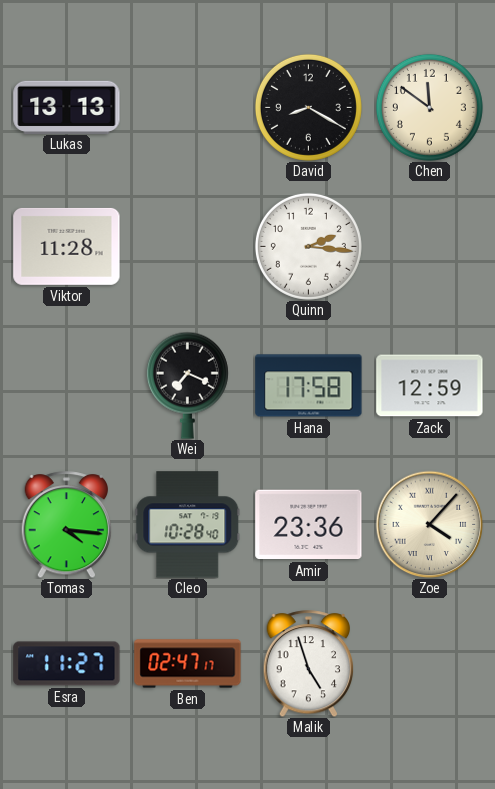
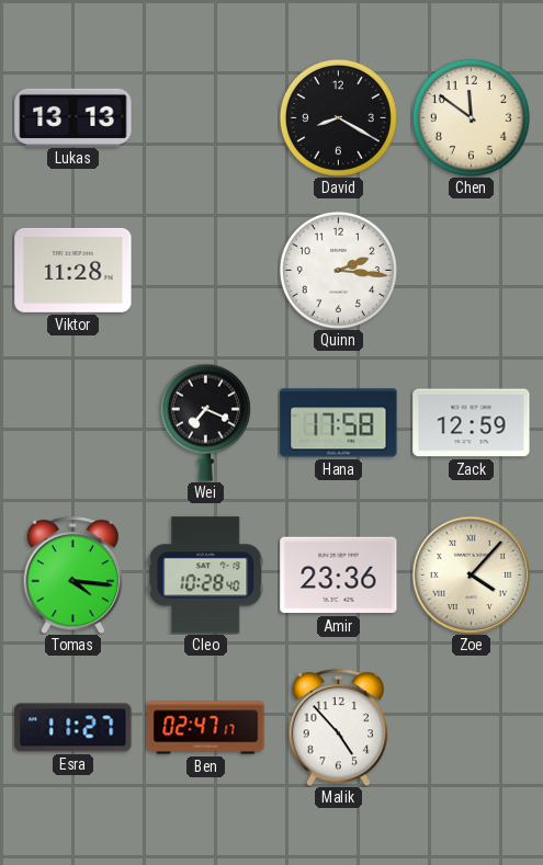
Malik: 4:57 -> 4:53 (339, 728)
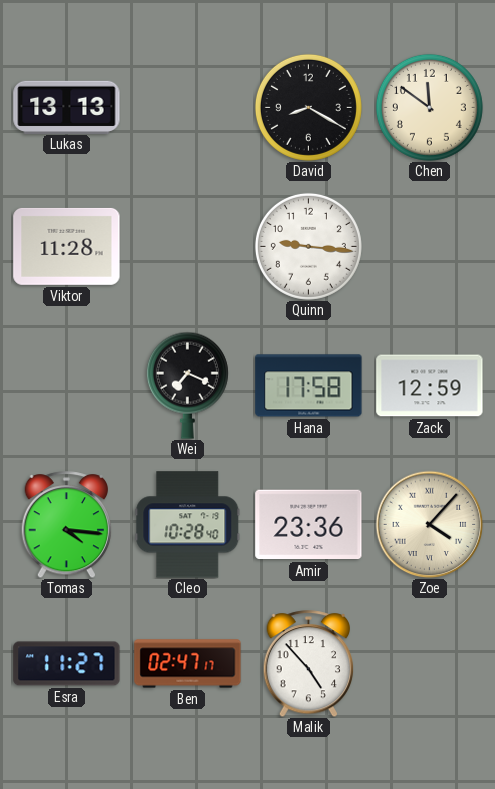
Quinn: 2:16 -> 9:16 (308, 246)
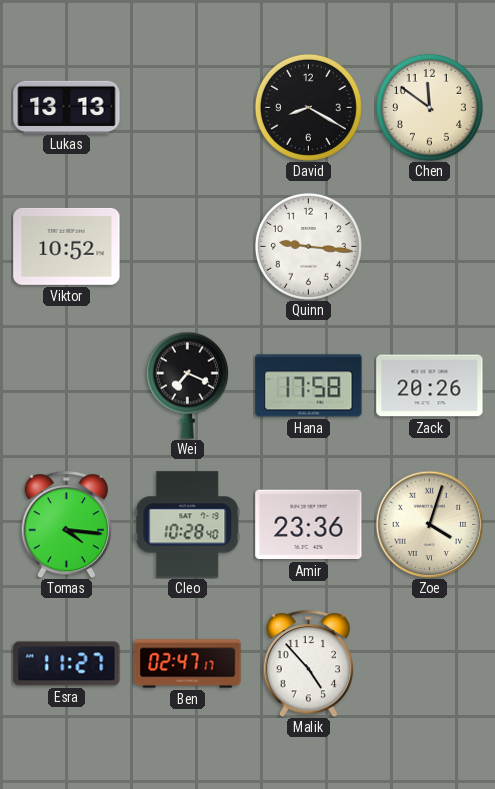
Viktor: 11:28 -> 10:52 (67, 246)
Zack: 12:59 -> 20:26 (430, 386)
Zoe: 4:07 -> 4:03 (429, 524)
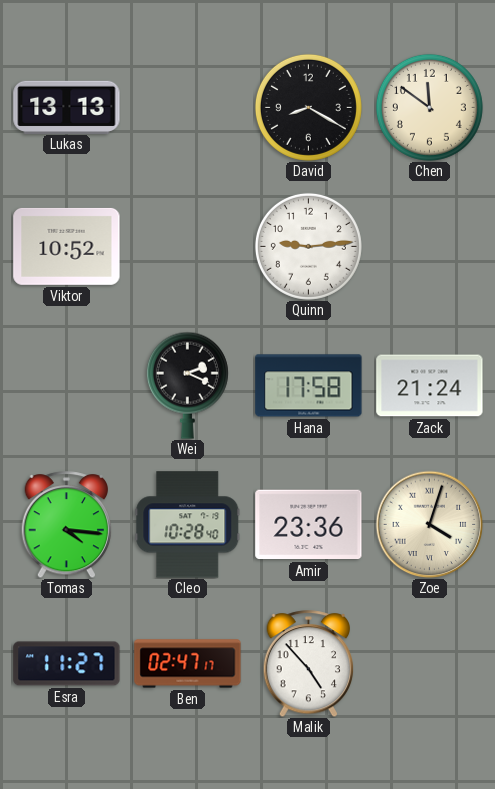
Quinn: 9:16 -> 9:14 (308, 246)
Wei: 7:19 -> 2:19 (187, 385)
Zack: 20:26 -> 21:24 (430, 386)
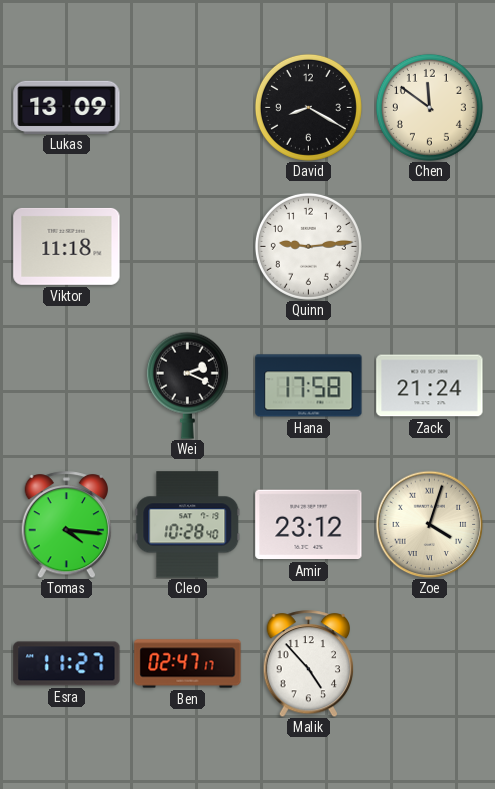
Lukas: 13:13 -> 13:09 (67, 107)
Viktor: 10:52 -> 11:18 (67, 246)
Amir: 23:36 -> 23:12 (309, 525)
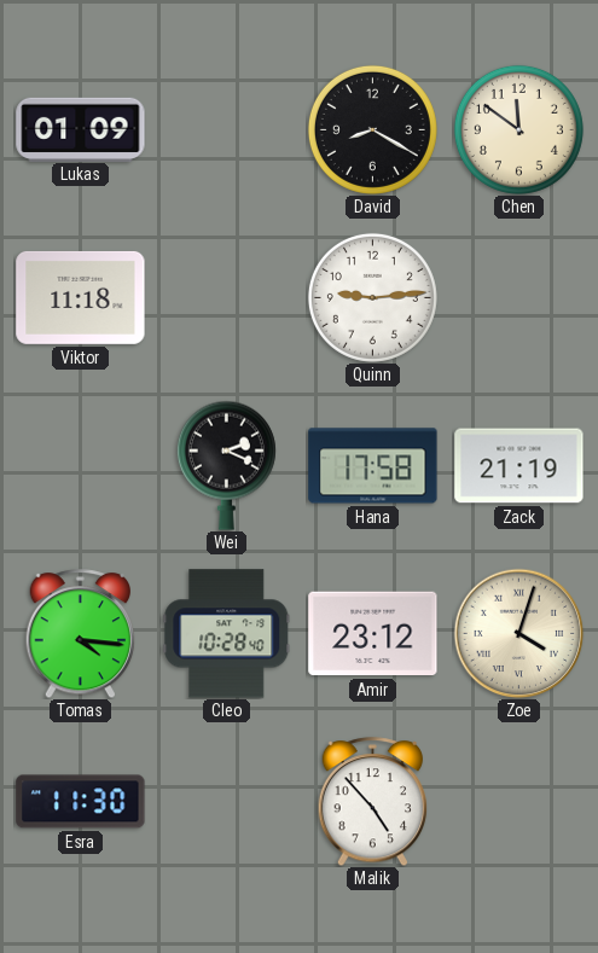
Lukas: 13:09 -> 01:09 (81, 129)
Zack: 21:24 -> 21:19 (519, 466)
Esra: 11:27 -> 11:30 (81, 802)
Ben: 02:47 -> none (188, 664)
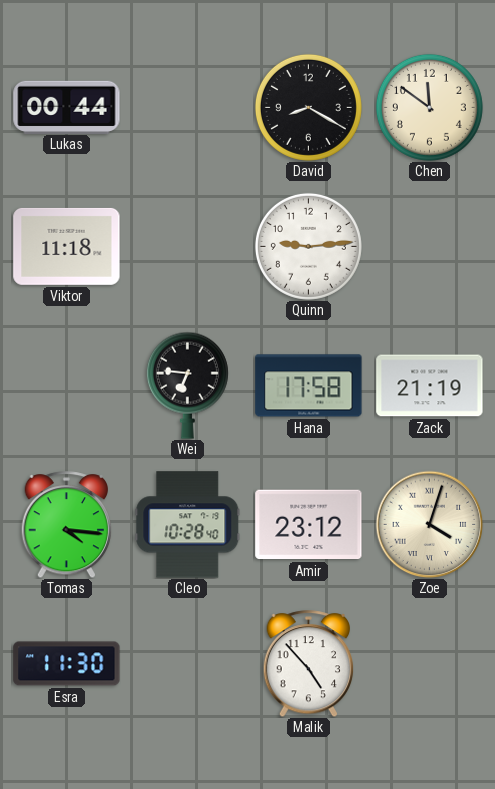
Lukas: 01:09 -> 00:44 (67, 107)
Wei: 2:19 -> 6:46 (187, 385)
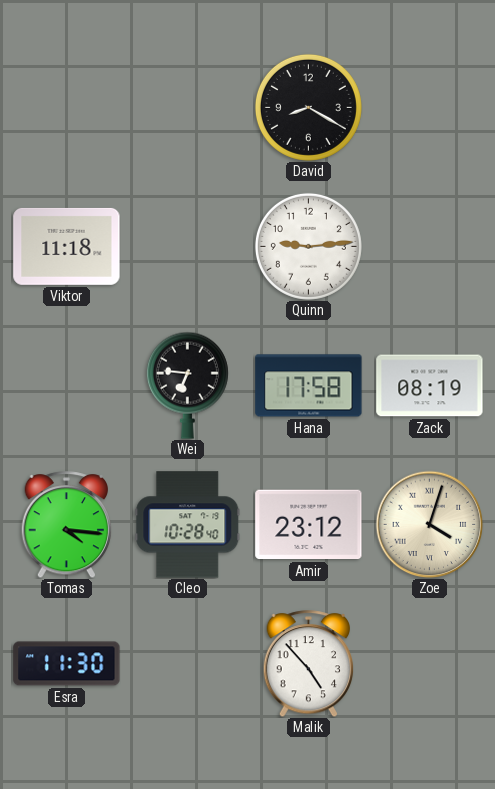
Lukas: 00:44 -> none (67, 107)
Chen: 11:51 -> none (429, 107)
Zack: 21:19 -> 08:19 (430, 386)
